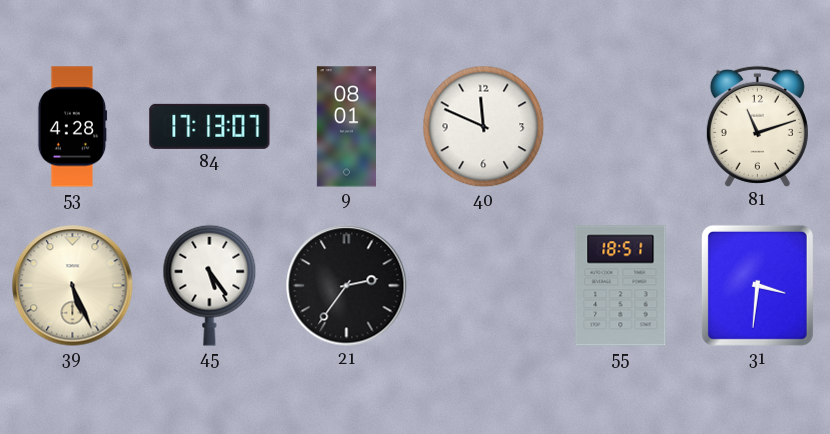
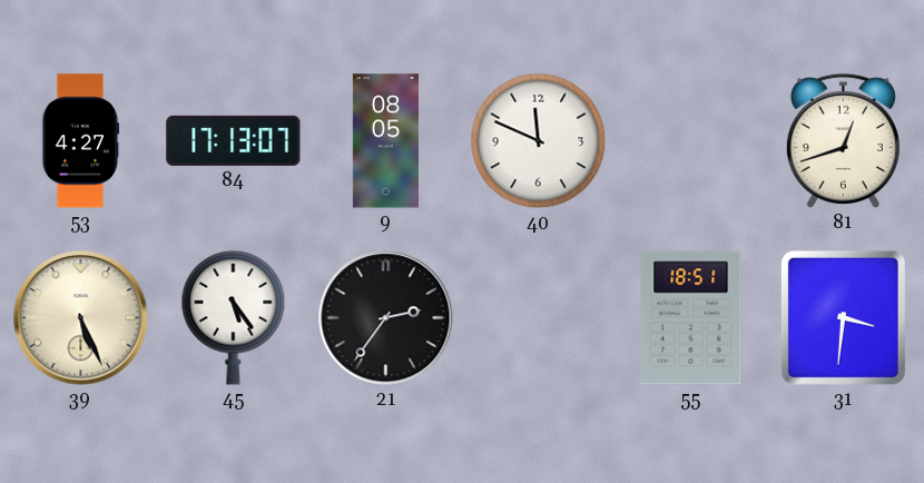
53: 4:28 -> 4:27 (81, 141)
9: 08:01 -> 08:05 (385, 141)
81: 11:12 -> 12:42 (843, 140)
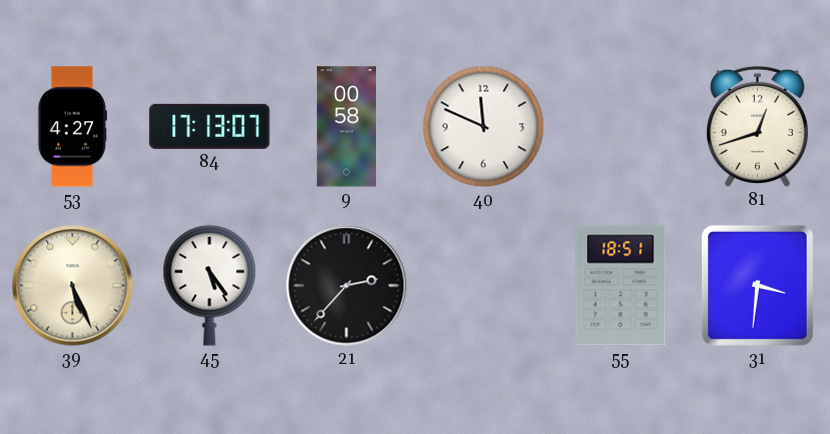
9: 08:05 -> 00:58 (346, 127)
21: 2:36 -> 2:37 (347, 286)
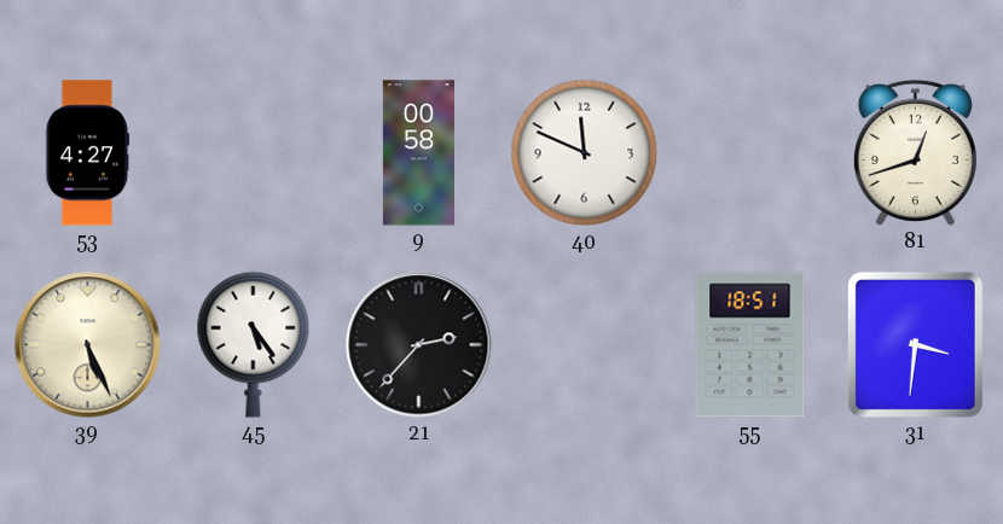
84: 17:13 -> none (210, 126)
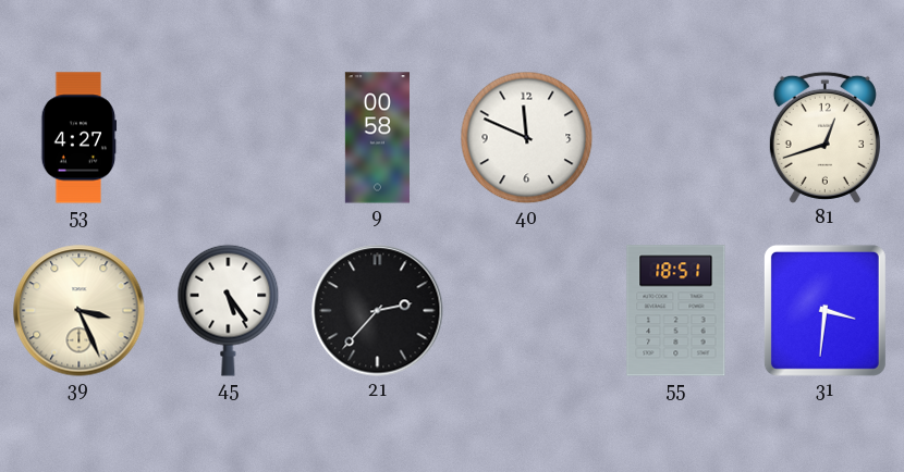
39: 5:26 -> 3:26 (80, 311)
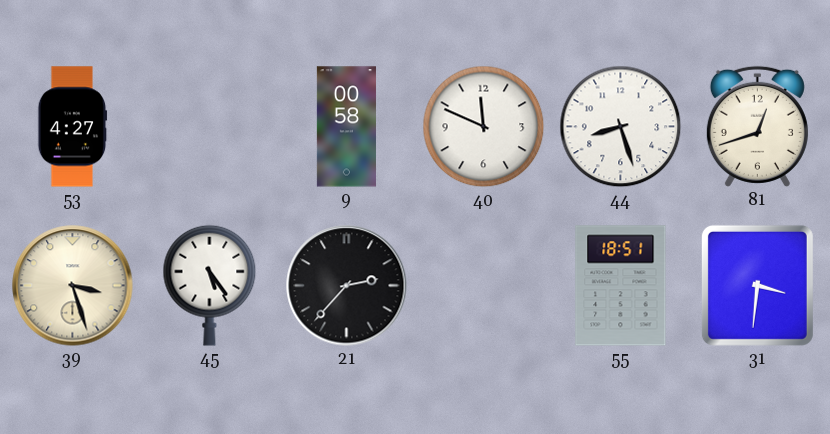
44: none -> 8:27 (621, 127)
39: 3:26 -> 3:27 (73, 286)
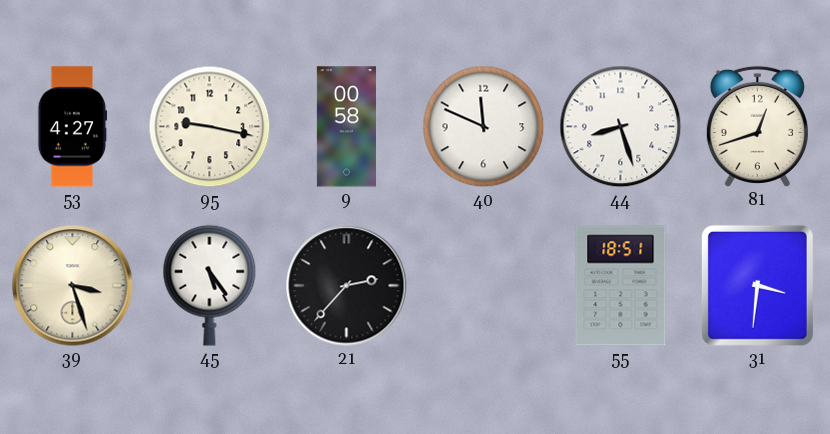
95: none -> 9:17 (210, 127)
